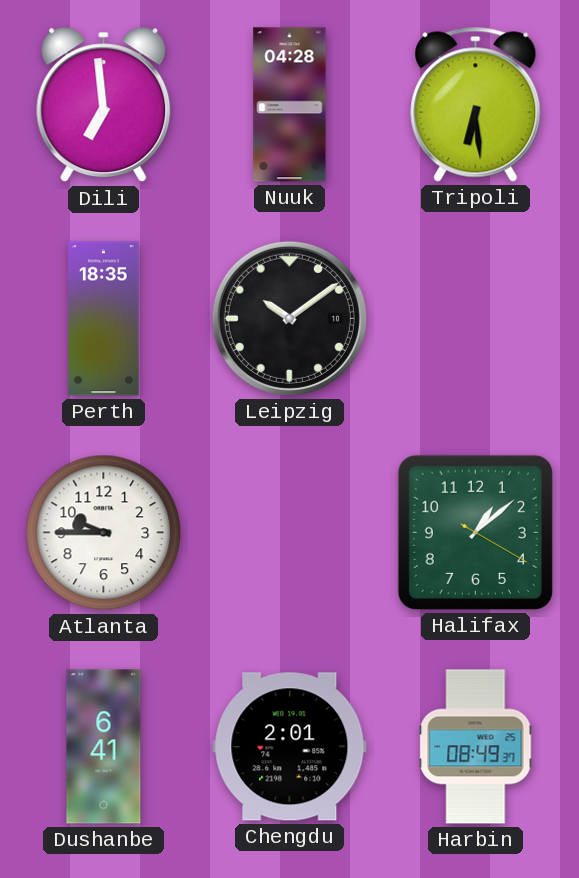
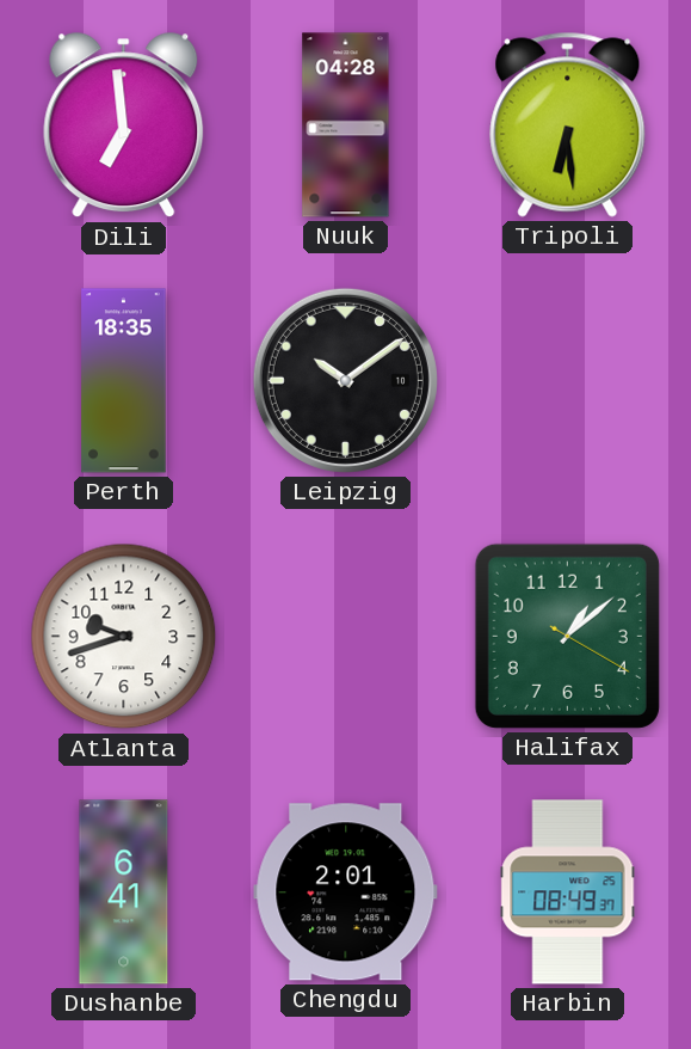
Atlanta: 9:45 -> 9:42 (124, 637)
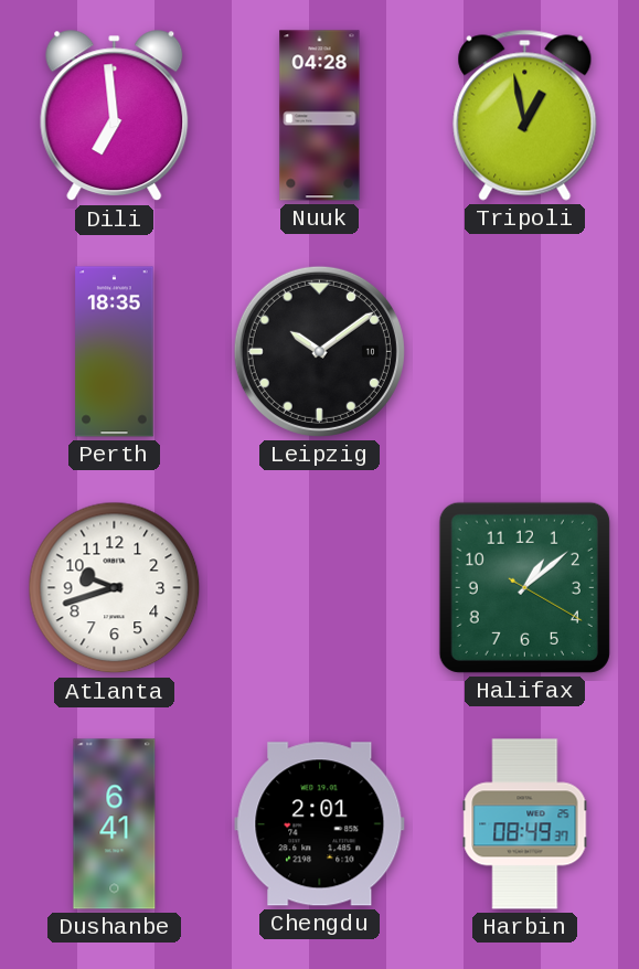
Tripoli: 6:29 -> 12:58 (525, 115)
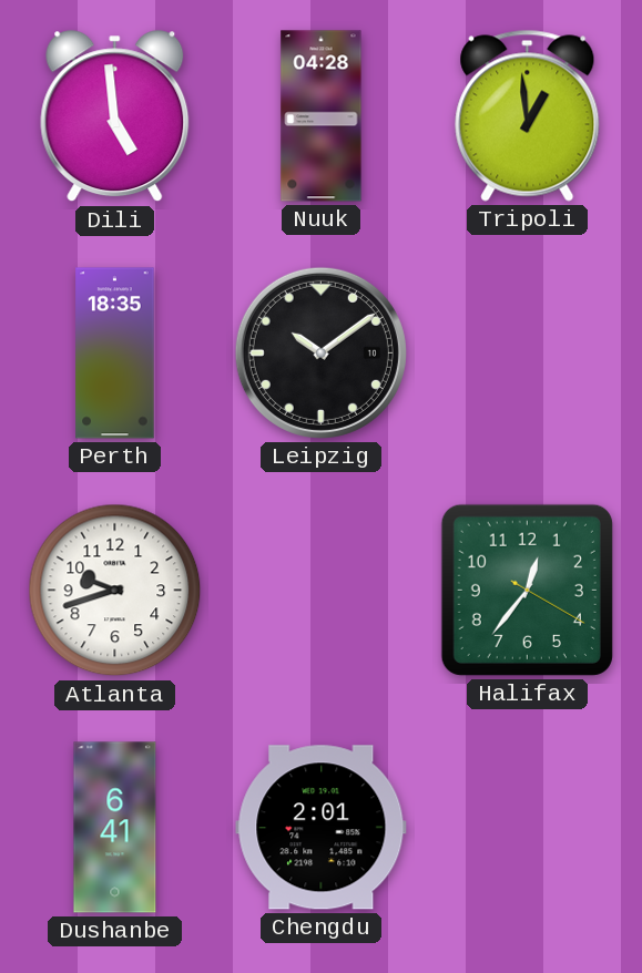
Dili: 6:59 -> 4:59 (115, 116)
Tripoli: 12:58 -> 12:59 (528, 115)
Halifax: 1:08 -> 12:36 (527, 590)
Harbin: 08:49 -> none (525, 824)
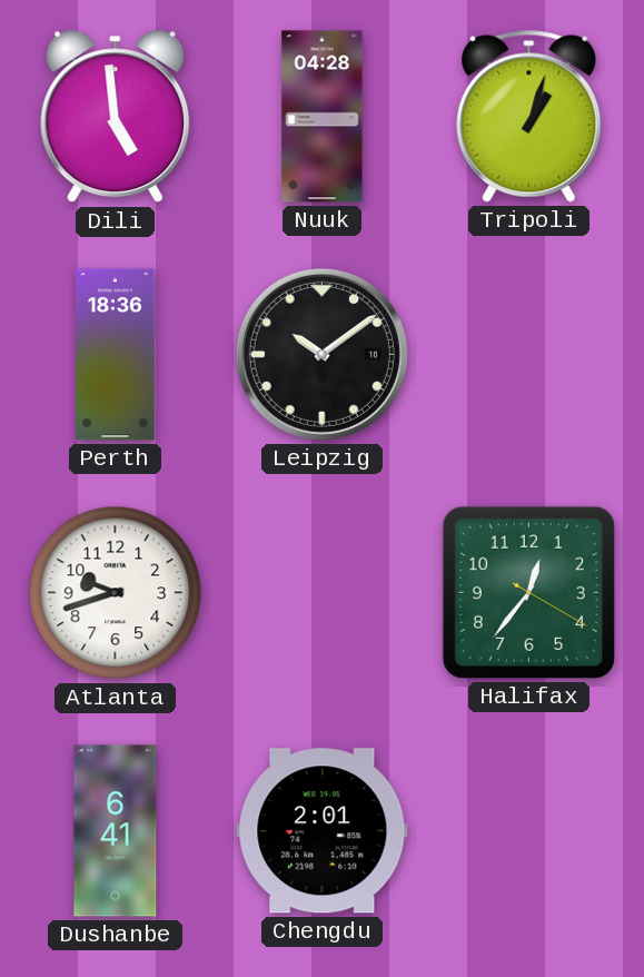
Tripoli: 12:59 -> 1:03 (529, 116)
Perth: 18:35 -> 18:36 (116, 355)
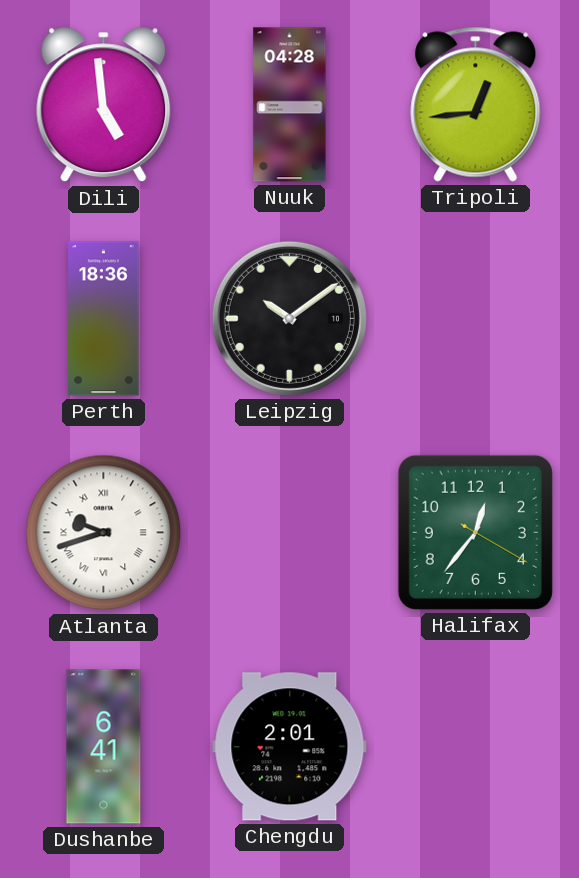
Tripoli: 1:03 -> 12:44 (476, 104)
Atlanta numerals: Arabic -> Roman (104, 533)
